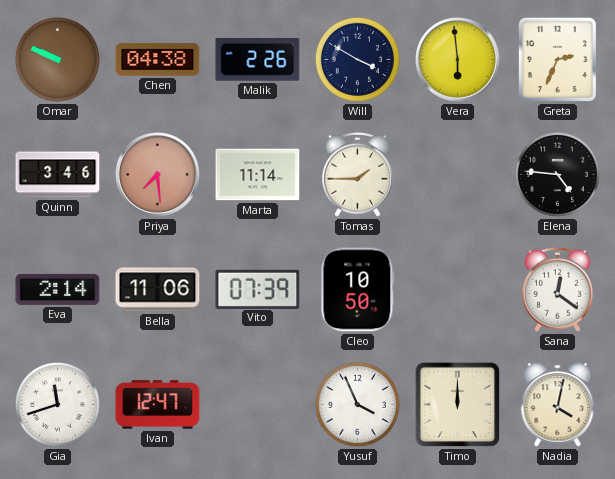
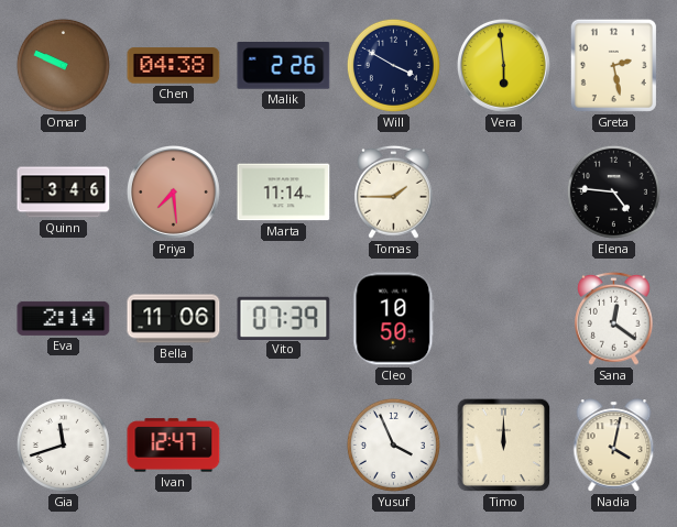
Greta: 2:34 -> 2:28 (613, 65)
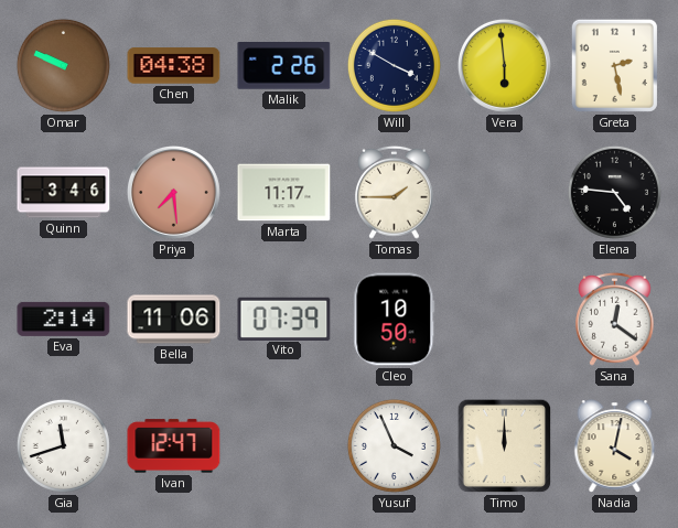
Marta: 11:14 -> 11:17 (284, 193)
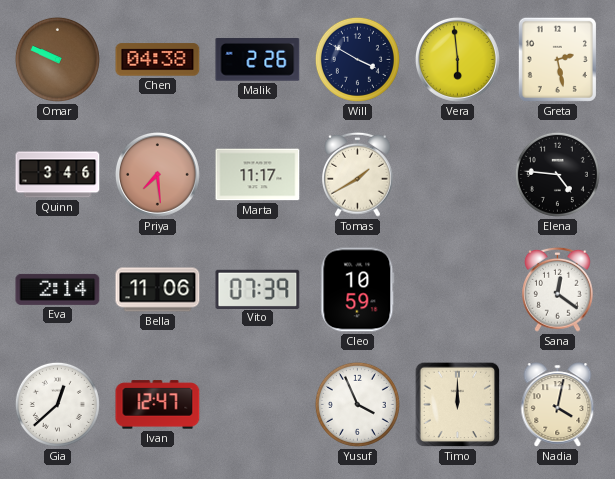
Tomas: 1:45 -> 1:40 (358, 174)
Cleo: 10:50 -> 10:59 (358, 290)
Gia: 11:42 -> 12:38 (57, 404)
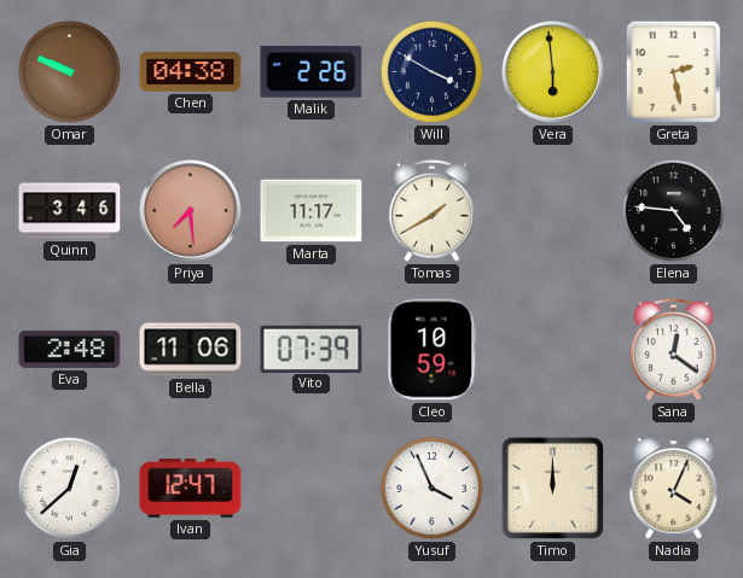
Eva: 2:14 -> 2:48 (70, 349)
Nadia: 4:02 -> 4:04 (674, 489)
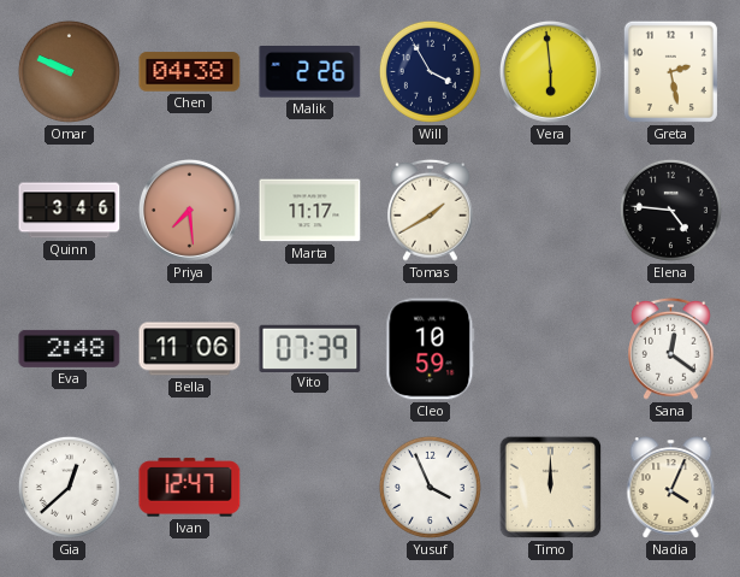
Will: 3:50 -> 3:55 (430, 71)
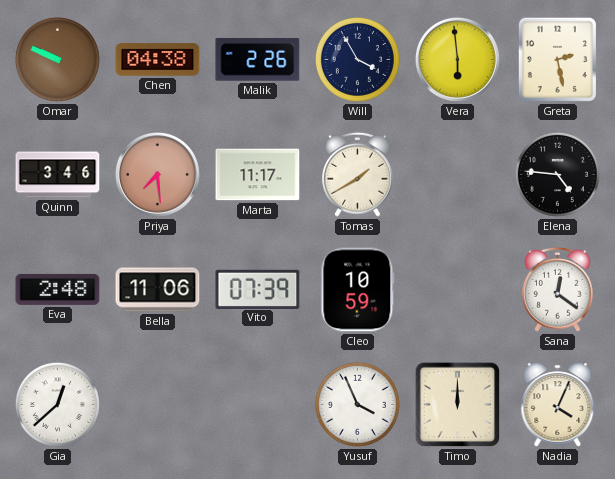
Ivan: 12:47 -> none (190, 488)
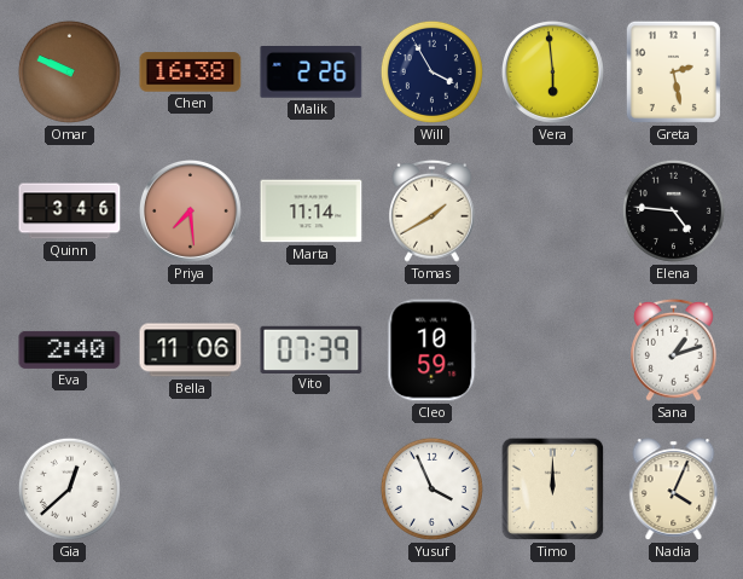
Chen: 04:38 -> 16:38 (191, 73)
Marta: 11:17 -> 11:14 (312, 212)
Eva: 2:48 -> 2:40 (70, 349)
Sana: 12:21 -> 1:12 (674, 349)
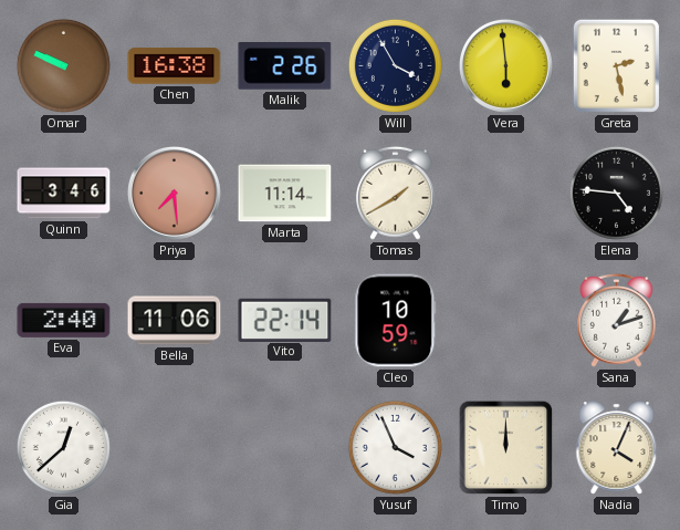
Vito: 07:39 -> 22:14 (285, 320)
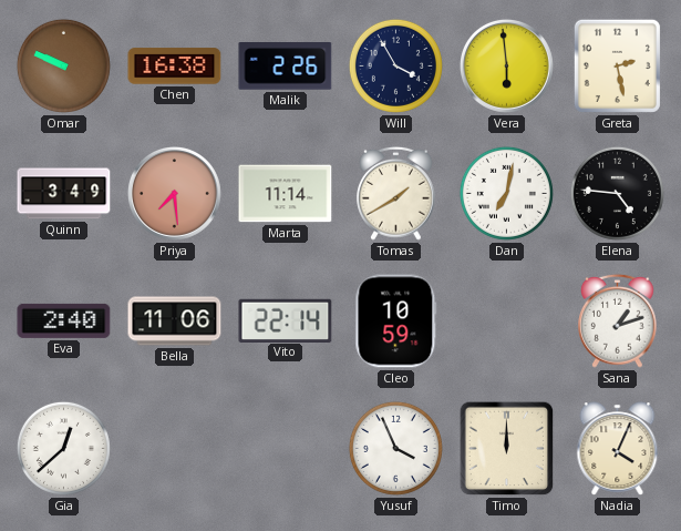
Quinn: 3:46 -> 3:49 (64, 194)
Dan: none -> 7:02 (506, 193)
